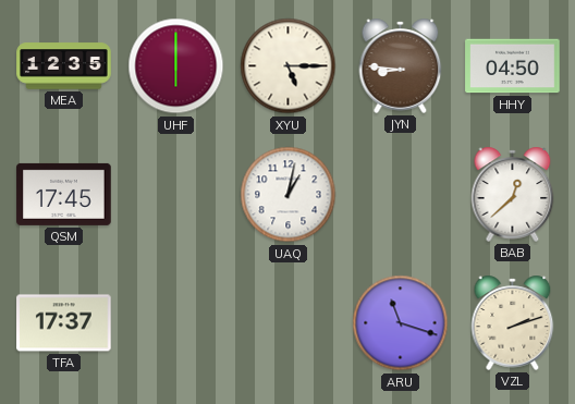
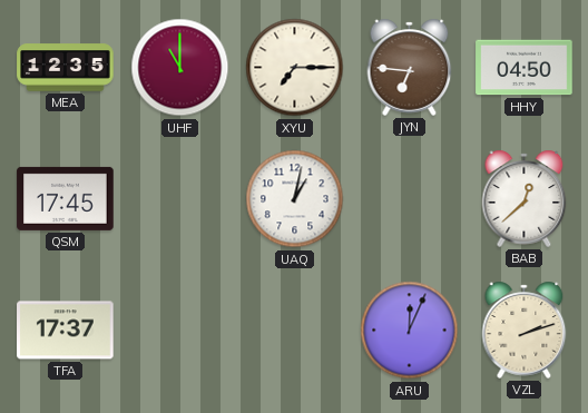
UHF: 6:00 -> 11:00 (180, 68)
XYU: 5:15 -> 7:15 (295, 68)
JYN: 8:46 -> 6:46 (410, 67)
ARU: 11:18 -> 12:04 (410, 331)
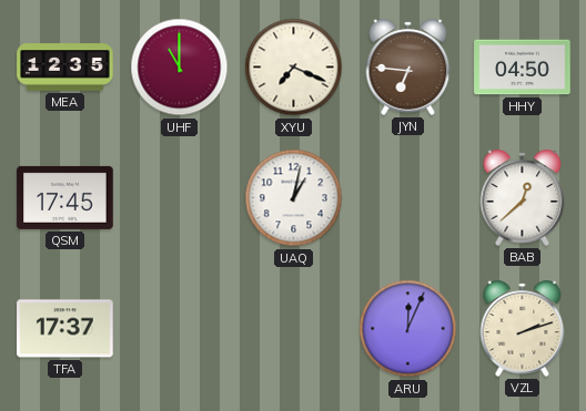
XYU: 7:15 -> 7:19 (294, 68)
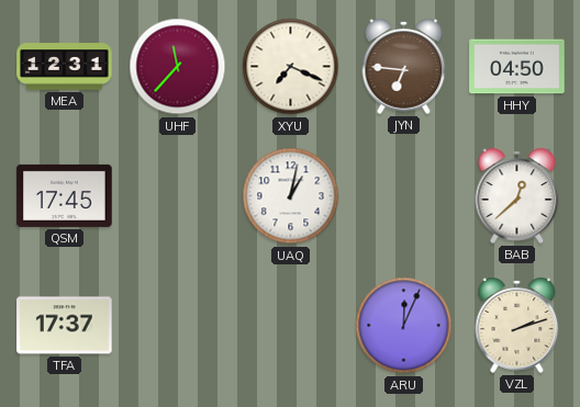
MEA: 12:35 -> 12:31 (65, 67)
UHF: 11:00 -> 11:37 (178, 67)
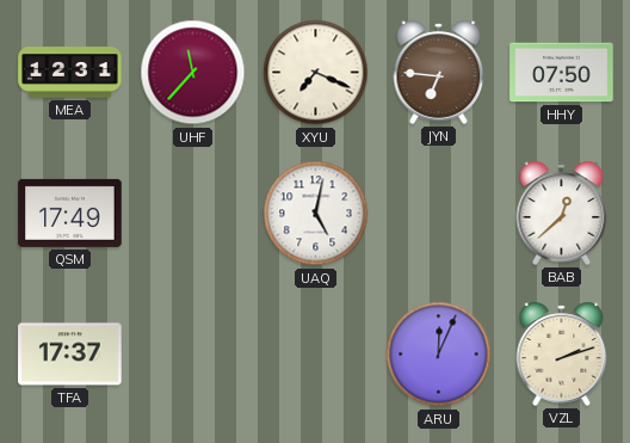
HHY: 04:50 -> 07:50 (562, 73)
QSM: 17:45 -> 17:49 (70, 213)
UAQ: 1:02 -> 5:02 (316, 214)
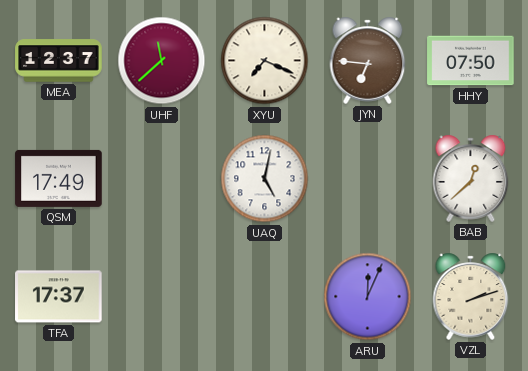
MEA: 12:31 -> 12:37 (59, 61)
UHF: 11:37 -> 11:38 (162, 61)
